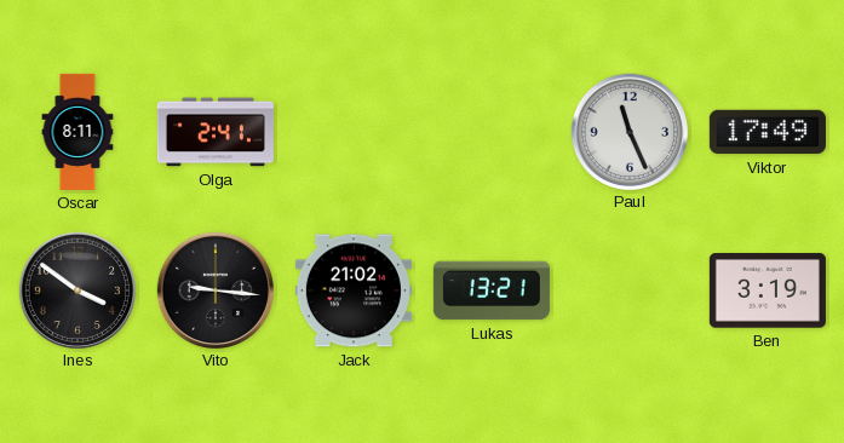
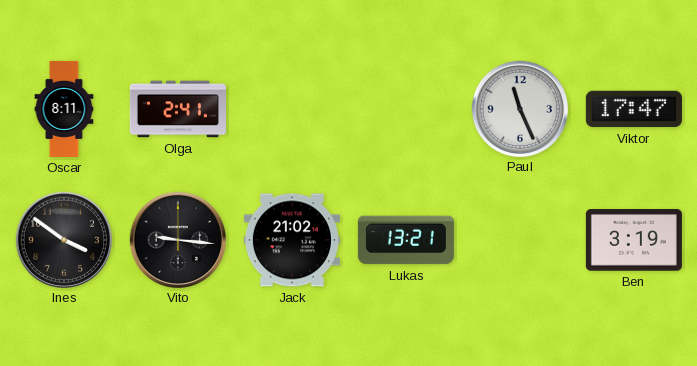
Viktor: 17:49 -> 17:47 (634, 109)
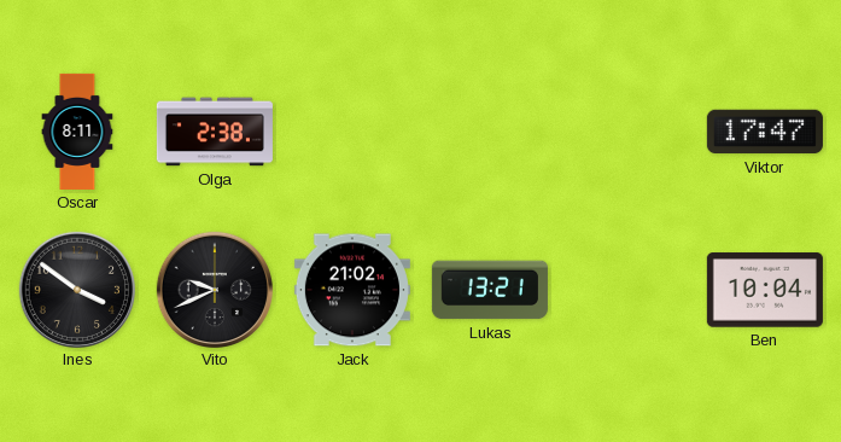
Olga: 2:41 -> 2:38 (215, 132)
Paul: 11:26 -> none (519, 108)
Vito: 9:16 -> 9:41 (214, 289)
Ben: 3:19 -> 10:04 (765, 290)
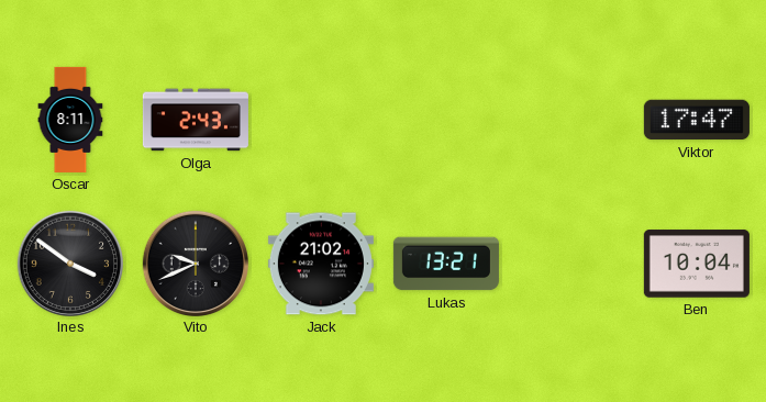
Olga: 2:38 -> 2:43 (196, 120)
